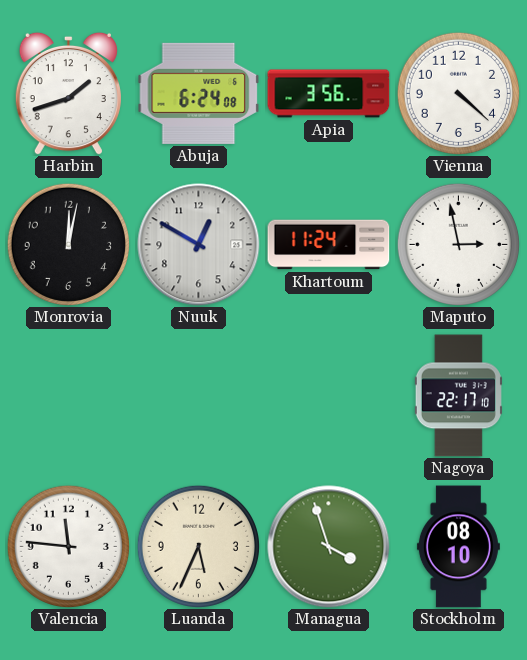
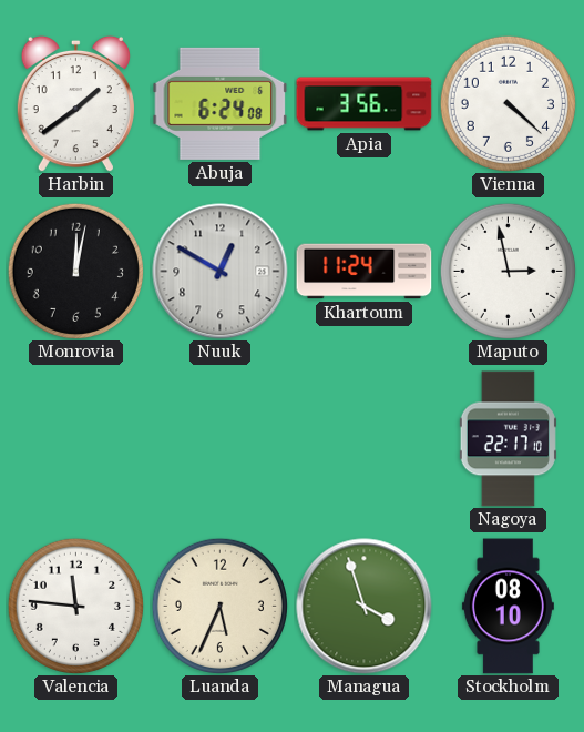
Harbin: 1:42 -> 1:39 (75, 103)
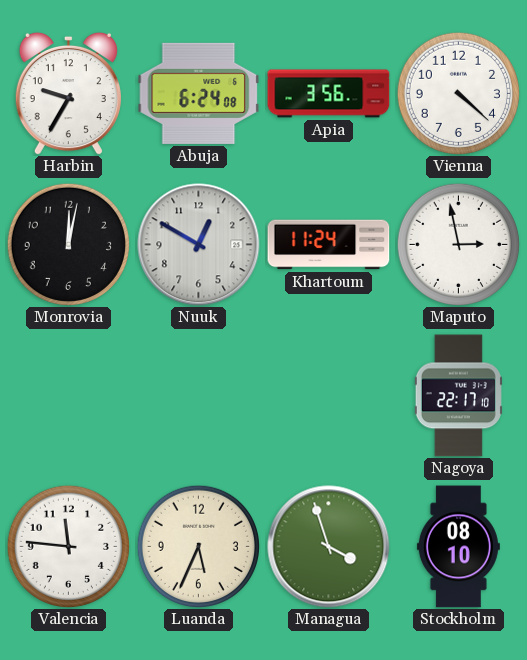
Harbin: 1:39 -> 9:35 (68, 93)
